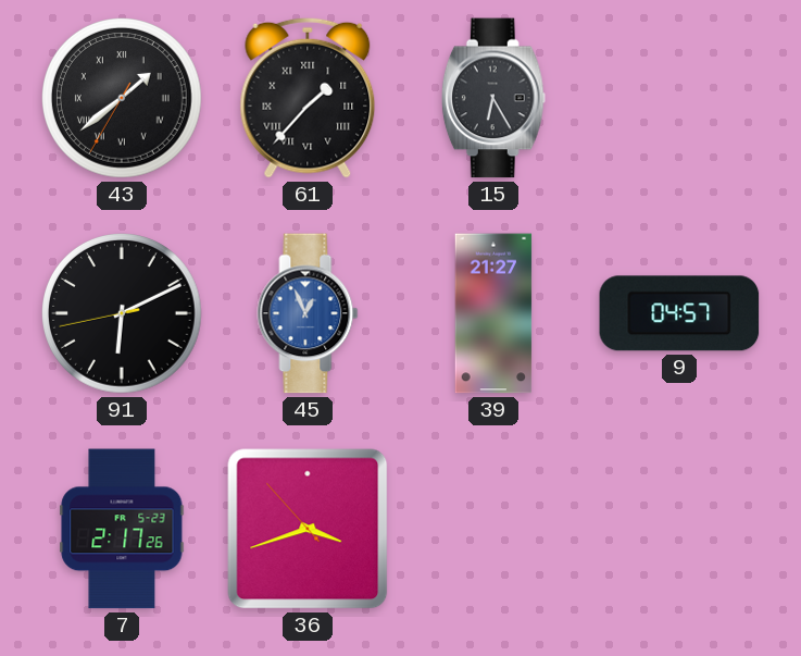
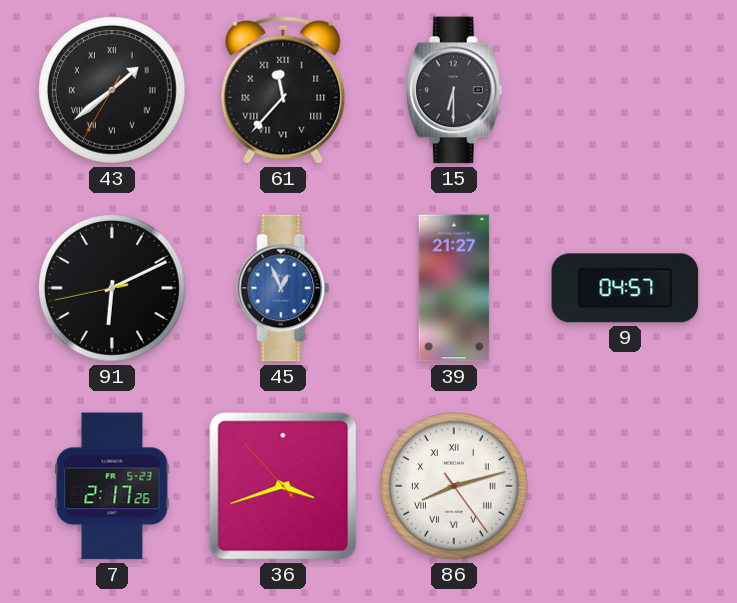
61: 1:37 -> 11:37 (283, 90)
15: 6:25 -> 6:30 (454, 90)
86: none -> 8:12 (455, 487)
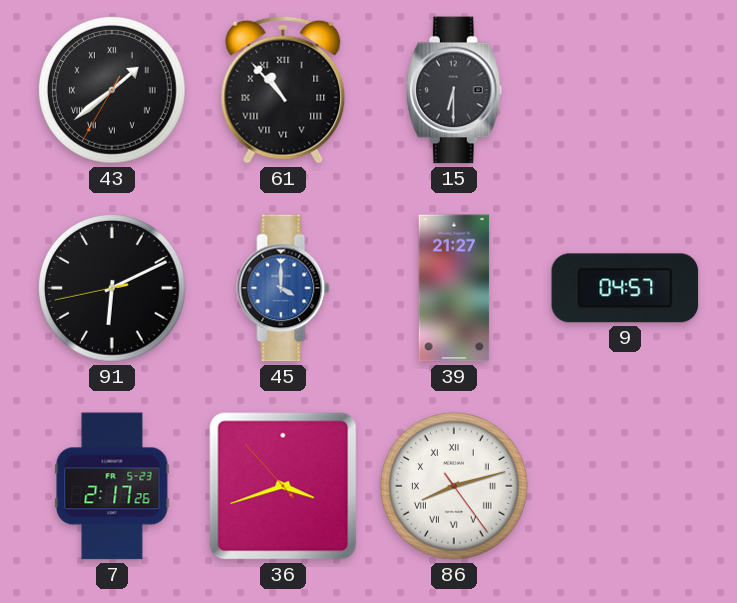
61: 11:37 -> 10:53 (283, 90)
45: 12:56 -> 4:00 (283, 288)
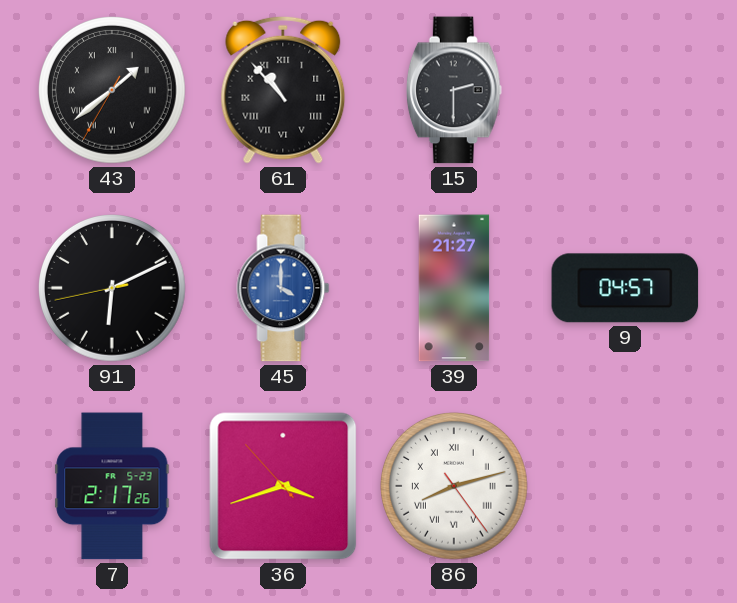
15: 6:30 -> 2:30 (454, 90)
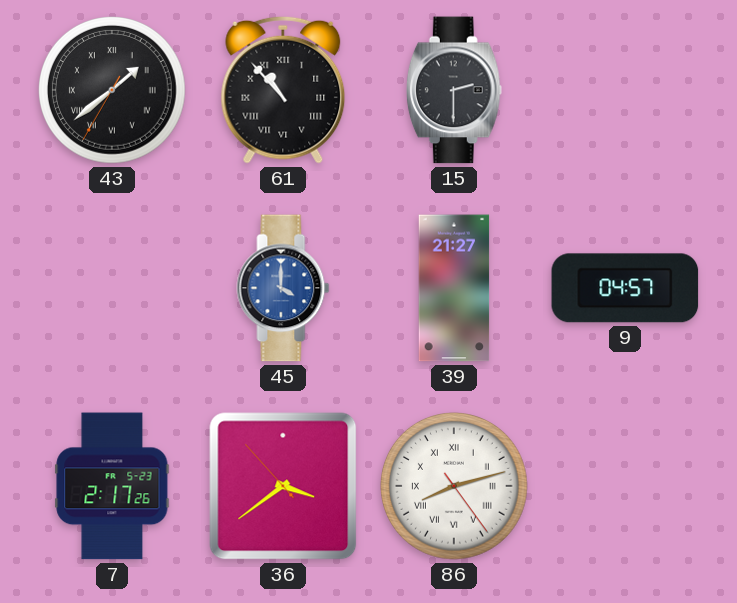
91: 6:10 -> none (113, 289)
36: 3:41 -> 3:38 (283, 486)
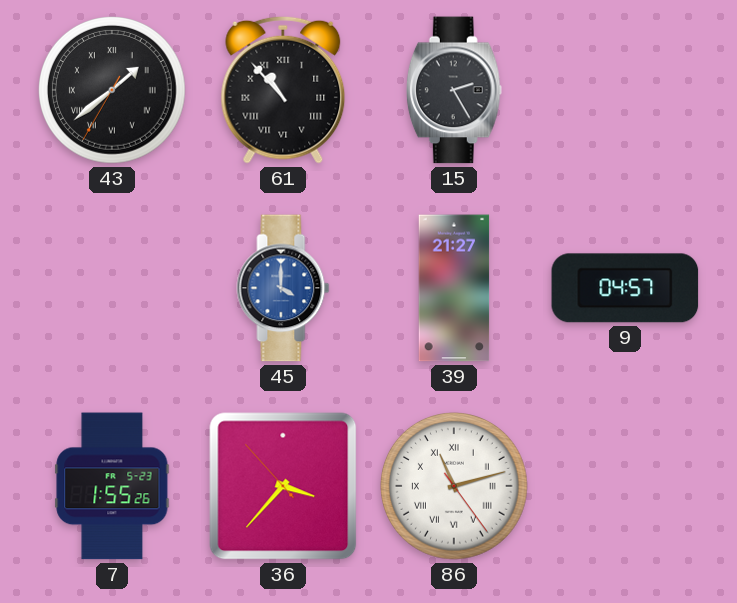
15: 2:30 -> 2:25 (454, 90)
7: 2:17 -> 1:55 (112, 486)
36: 3:38 -> 3:36 (283, 486)
86: 8:12 -> 11:12 (455, 487)
